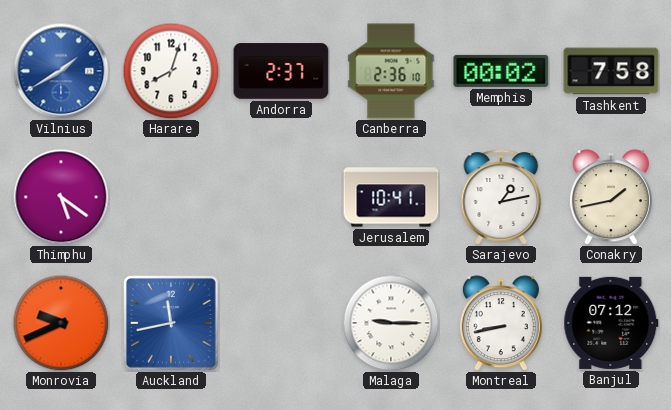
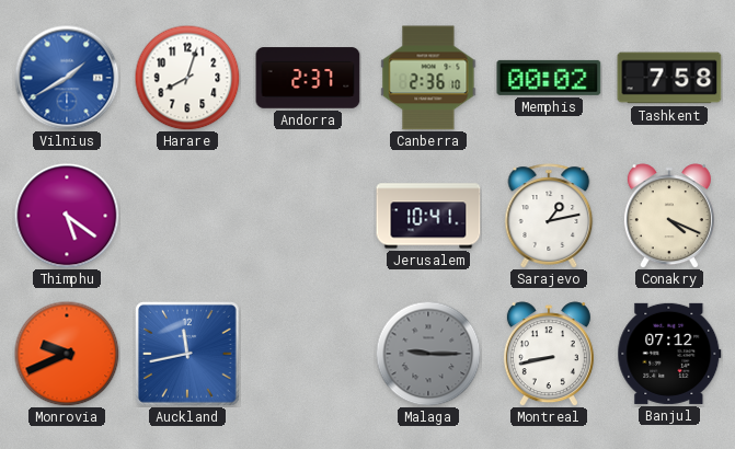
Conakry: 1:43 -> 4:19 (669, 216)
Malaga dial: white -> grey (428, 354)
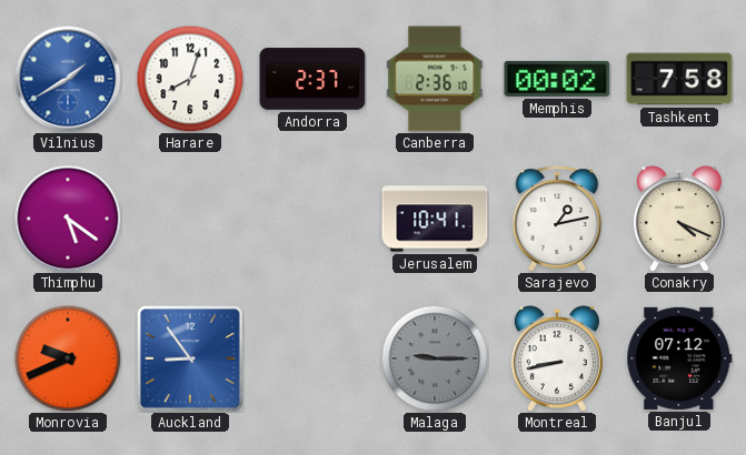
Auckland: 11:43 -> 8:54 (191, 360)
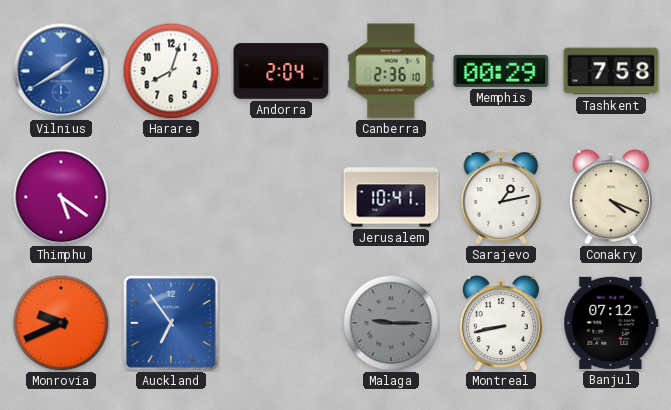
Andorra: 2:37 -> 2:04 (281, 71)
Memphis: 00:02 -> 00:29 (501, 71)
Auckland: 8:54 -> 6:54 (172, 324)
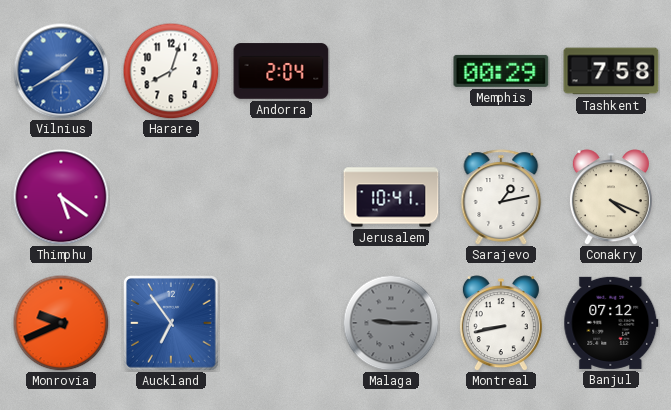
Canberra: 2:36 -> none (391, 71)
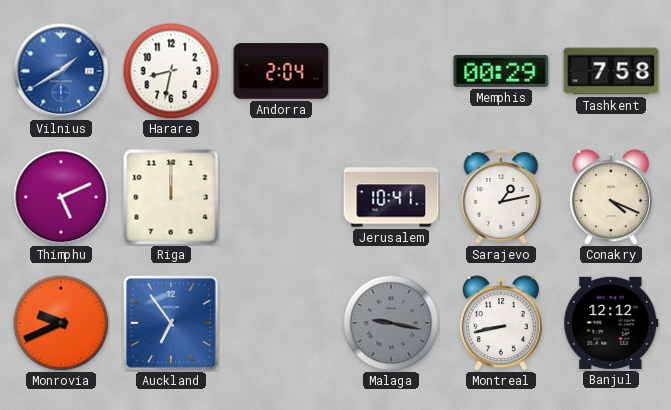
Harare: 8:03 -> 8:32 (171, 71)
Thimphu: 5:21 -> 5:11 (61, 197)
Riga: none -> 12:00 (171, 197)
Malaga: 9:15 -> 9:17 (391, 323)
Banjul: 07:12 -> 12:12 (611, 323)
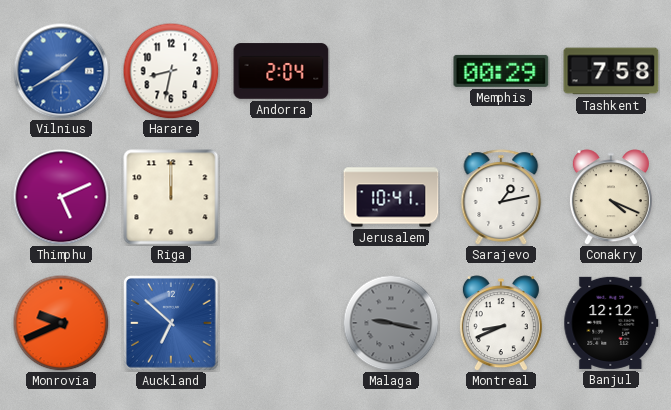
Auckland: 6:54 -> 6:52 (172, 324)
Montreal: 8:43 -> 8:41 (501, 323)
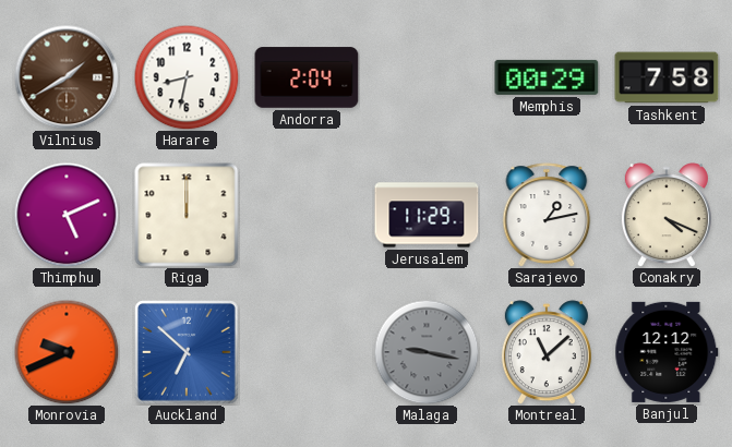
Vilnius dial: blue -> brown (67, 77)
Jerusalem: 10:41 -> 11:29 (427, 215)
Montreal: 8:41 -> 11:08 (547, 352)
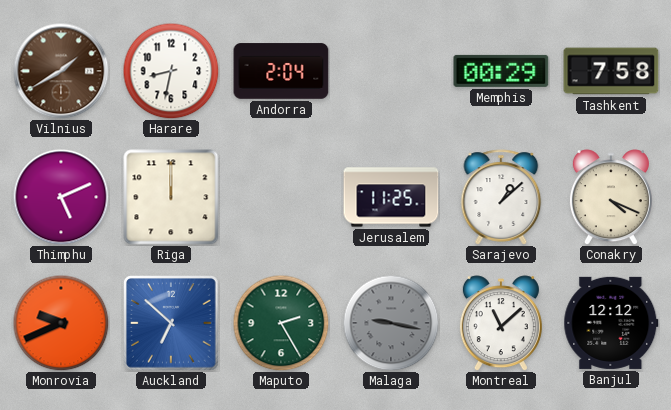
Jerusalem: 11:29 -> 11:25 (391, 197)
Sarajevo: 1:13 -> 1:08 (501, 197)
Maputo: none -> 2:25 (281, 323)
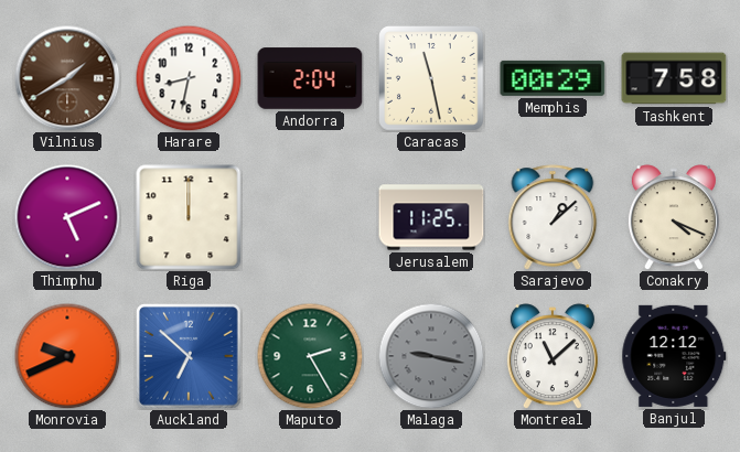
Caracas: none -> 11:28 (431, 78)
